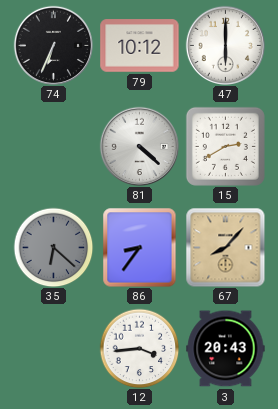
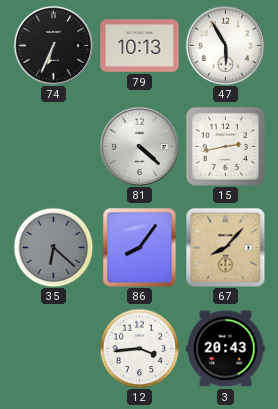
79: 10:12 -> 10:13 (140, 46)
47: 6:00 -> 5:55 (225, 45)
15: 2:40 -> 2:43 (225, 146)
86: 8:36 -> 8:06 (140, 247)
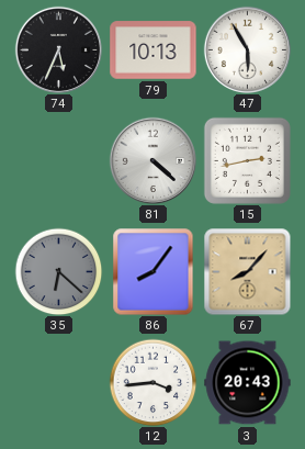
74: 6:34 -> 5:34 (58, 49)
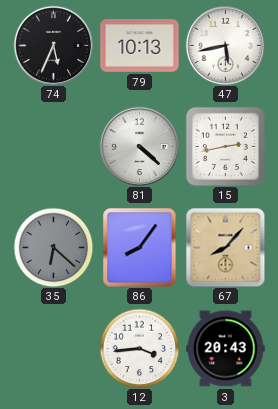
47: 5:55 -> 5:43 (225, 45)
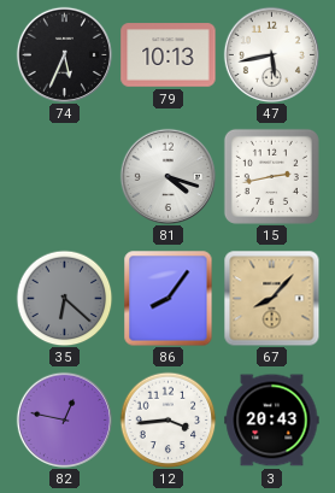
81: 4:22 -> 4:18 (167, 176)
82: none -> 12:47 (64, 419)
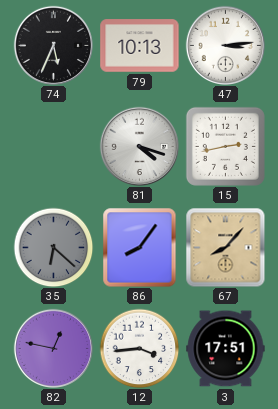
47: 5:43 -> 3:14 (225, 45)
3: 20:43 -> 17:51 (226, 349)
